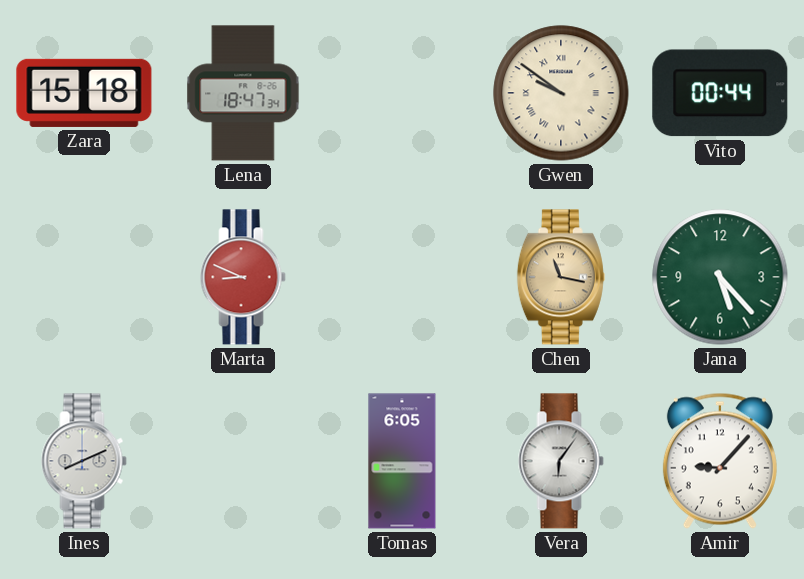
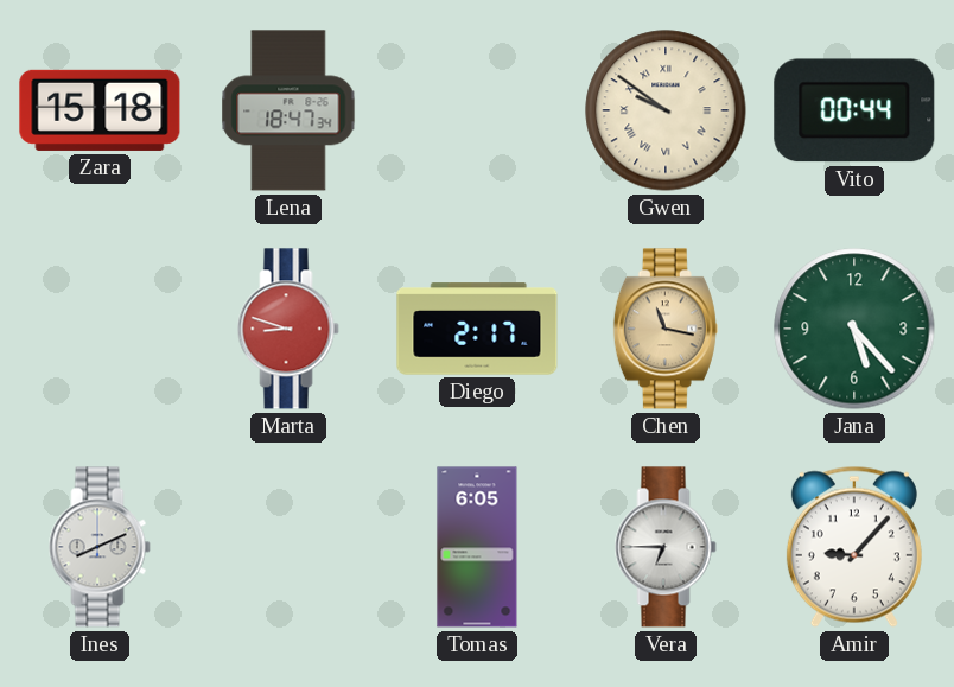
Marta: 8:49 -> 8:48 (288, 329)
Diego: none -> 2:17 (477, 329)
Vera: 6:06 -> 6:45 (666, 547)
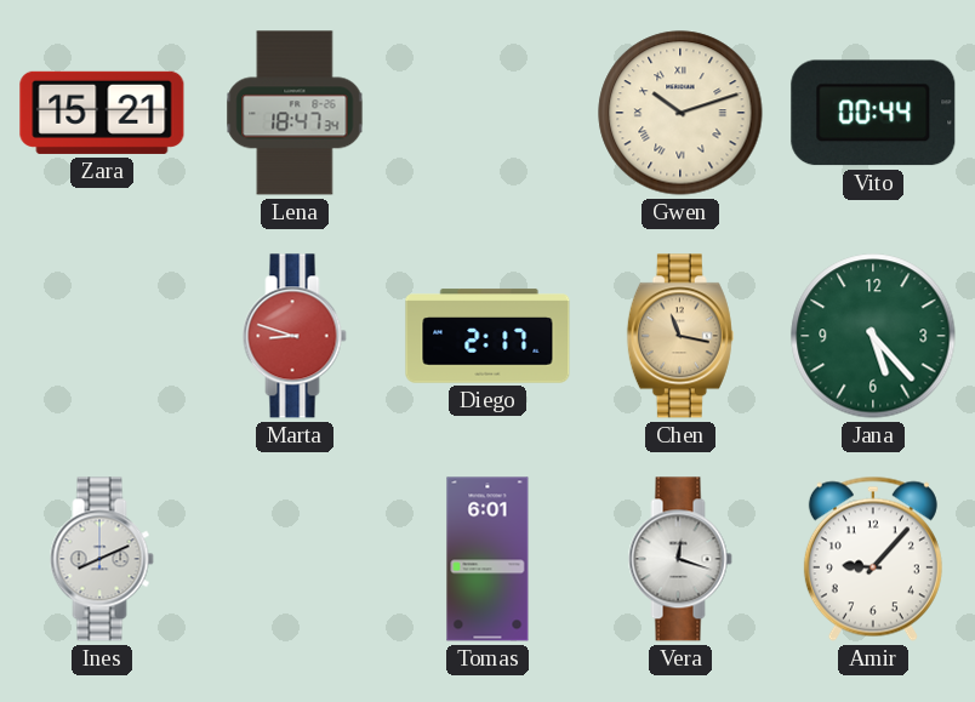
Zara: 15:18 -> 15:21 (102, 113)
Gwen: 9:51 -> 10:12 (680, 113)
Tomas: 6:05 -> 6:01 (487, 559)
Vera: 6:45 -> 12:18 (680, 559)
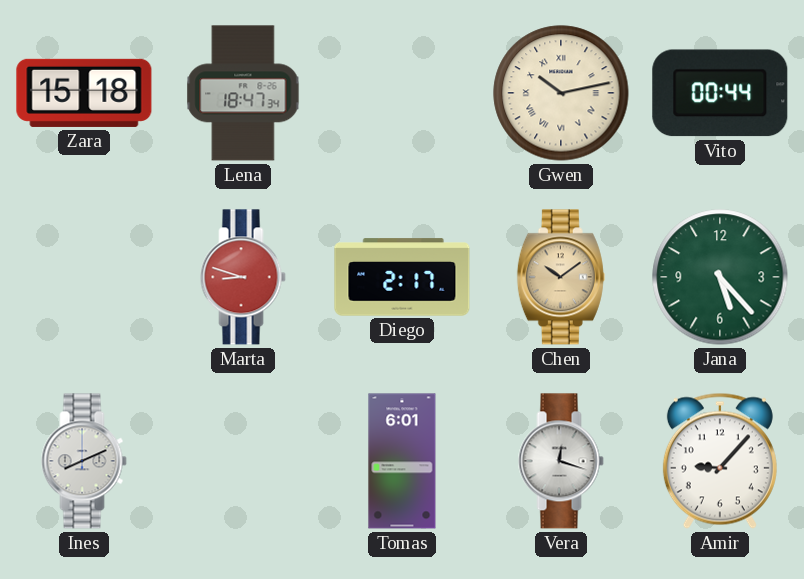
Zara: 15:21 -> 15:18 (84, 93)
Gwen: 10:12 -> 10:13 (561, 93)
Chen: 11:17 -> 10:09 (561, 277)
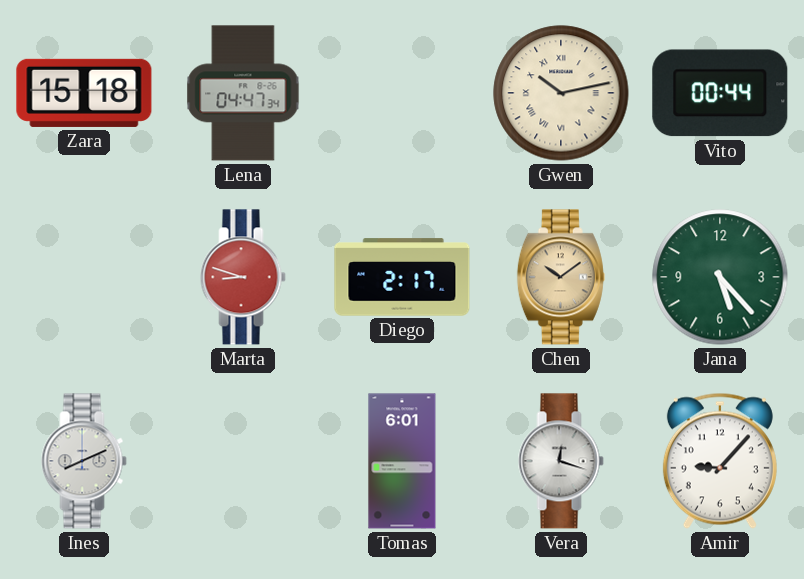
Lena: 18:47 -> 04:47 (243, 93)
